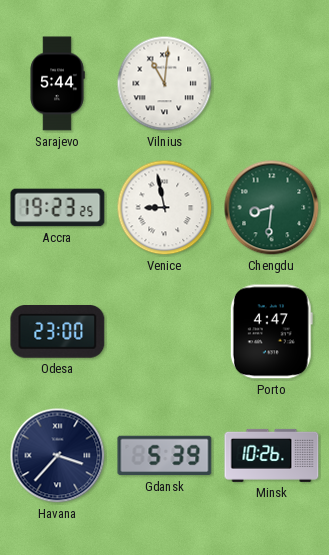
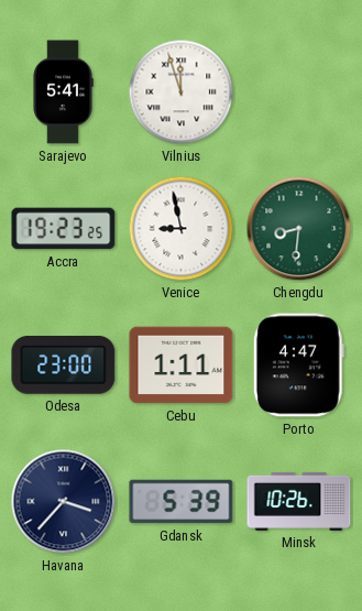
Sarajevo: 5:44 -> 5:41 (63, 92)
Vilnius: 11:01 -> 11:57 (182, 92)
Cebu: none -> 1:11 (182, 365)
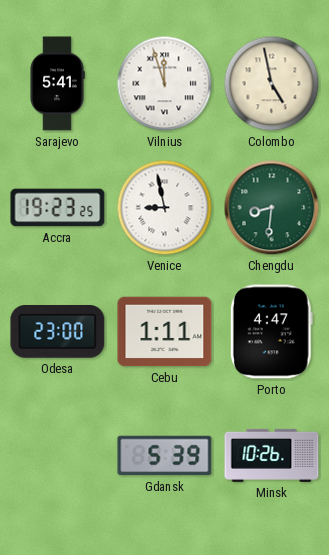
Colombo: none -> 4:58 (272, 84)
Havana: 3:37 -> none (64, 502)
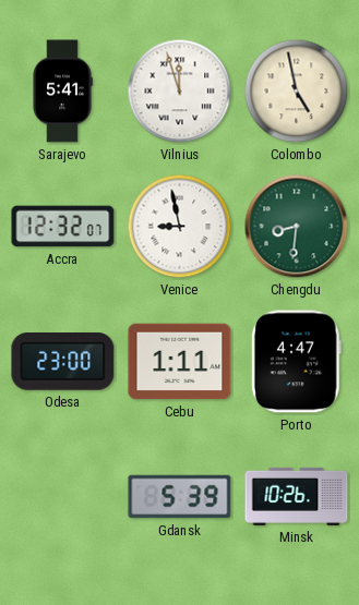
Accra: 19:23 -> 12:32 (63, 227)
